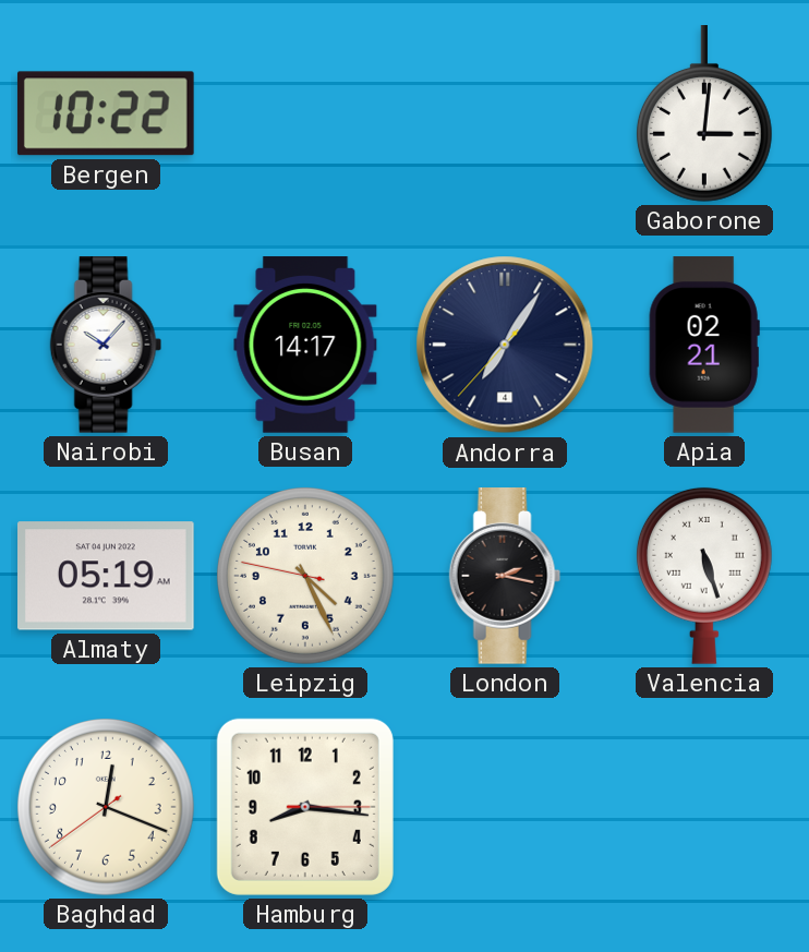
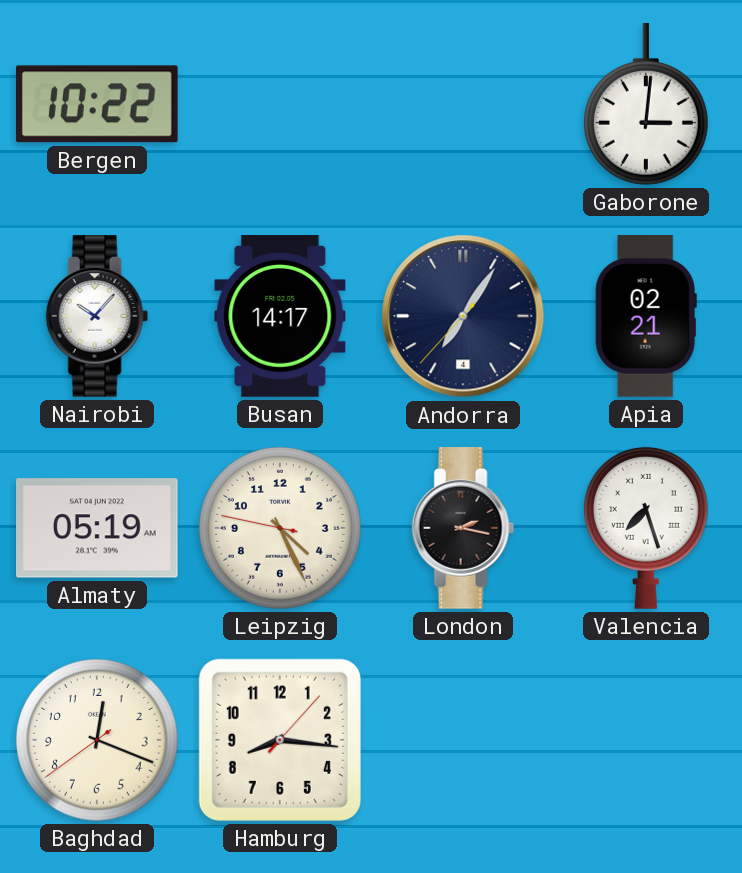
Valencia: 5:27 -> 7:27 (646, 528)
Hamburg: 8:16:15 -> 8:16:07 (280, 740)
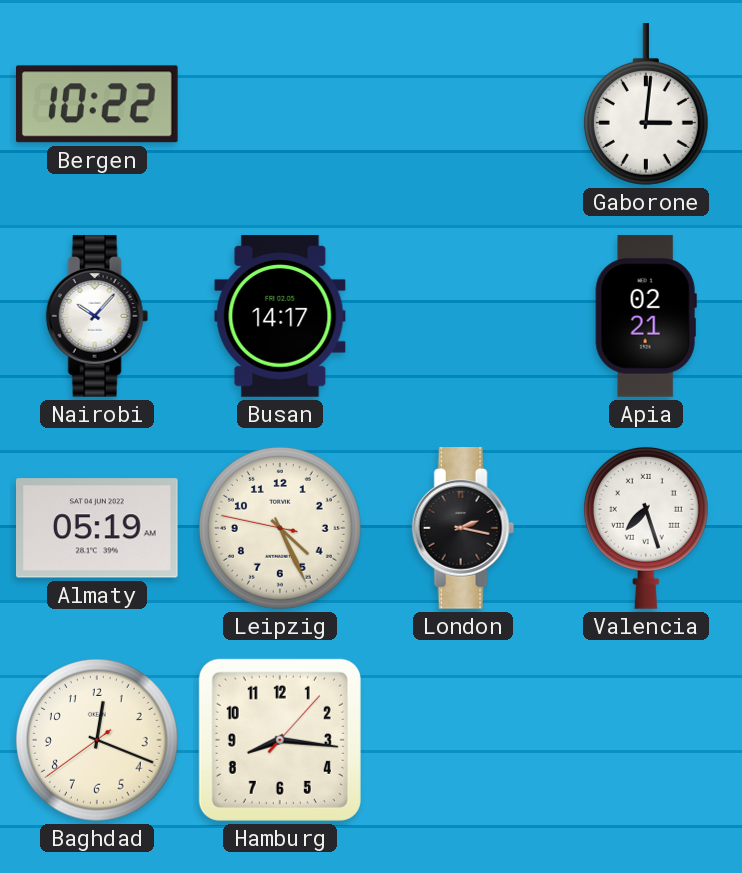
Andorra: 7:05 -> none (463, 316)
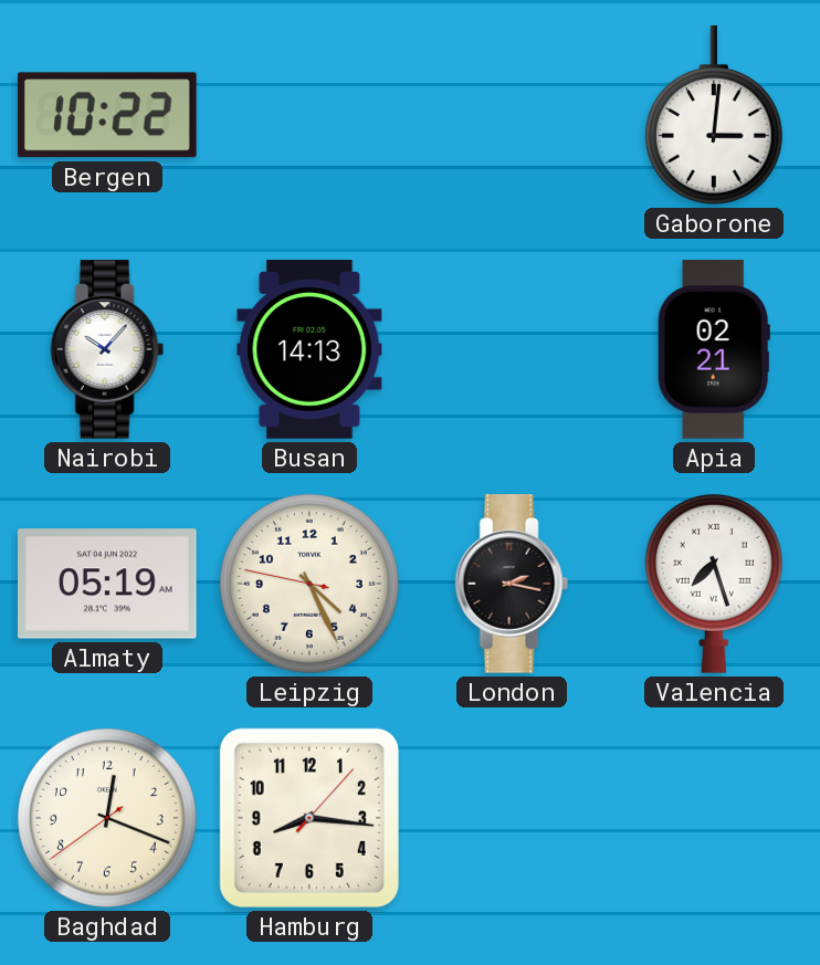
Busan: 14:17 -> 14:13 (309, 349)
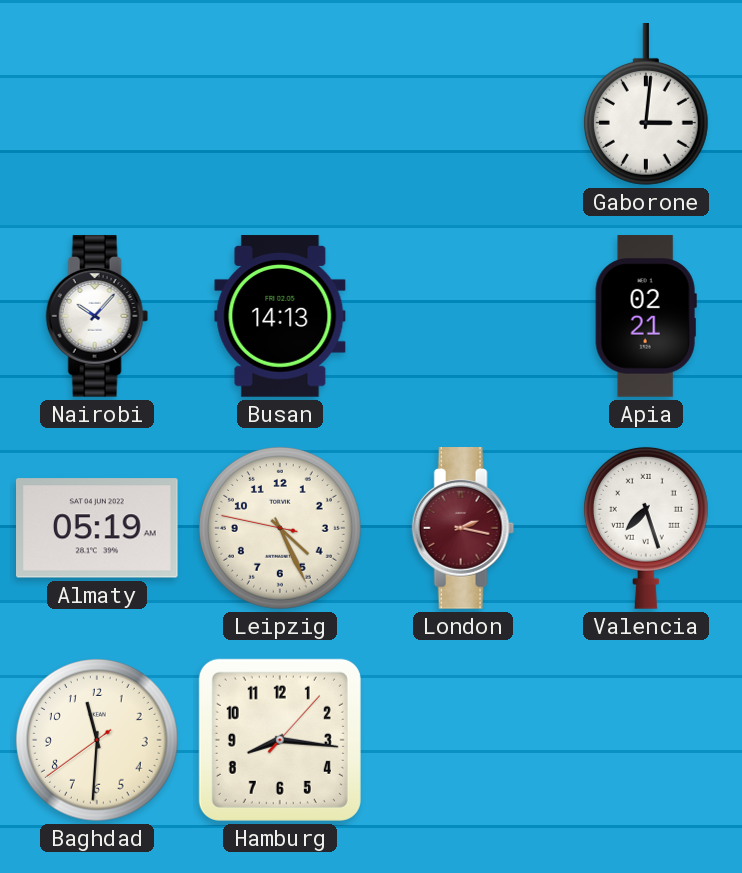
Bergen: 10:22 -> none (107, 115)
London dial: black -> burgundy (463, 528)
Baghdad: 12:18 -> 11:30 (97, 740)
